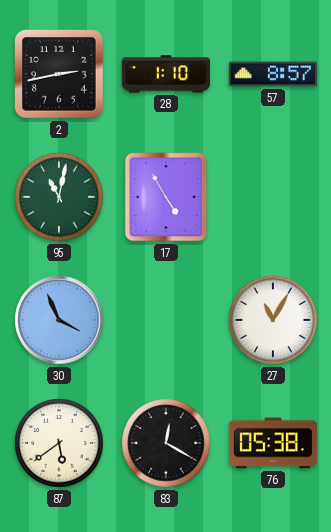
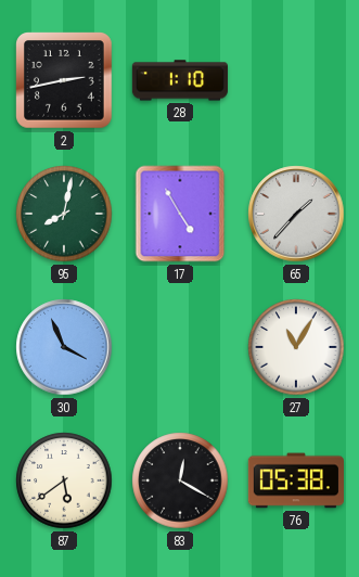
57: 8:57 -> none (273, 74)
95: 11:02 -> 8:02 (64, 214)
65: none -> 1:37 (296, 214)
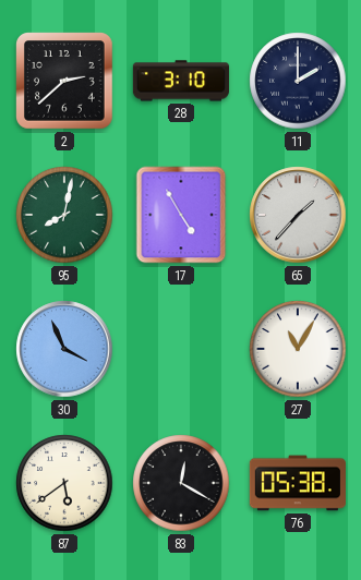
2: 2:43 -> 2:38 (64, 81)
28: 1:10 -> 3:10 (181, 81)
11: none -> 2:00 (298, 81)
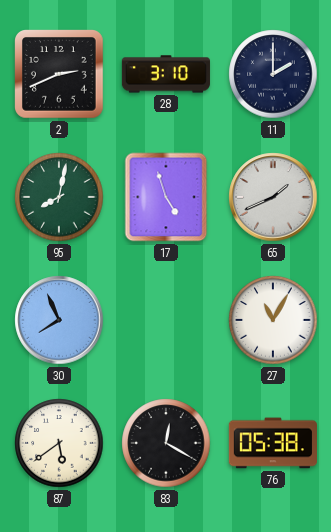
2: 2:38 -> 2:41 (59, 74)
17: 4:55 -> 4:57 (166, 197)
65: 1:37 -> 1:41 (273, 197)
30: 3:56 -> 7:56 (59, 320)
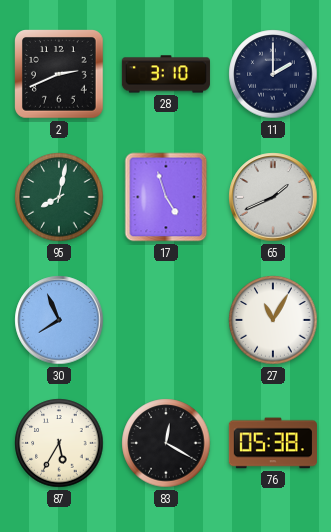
87: 5:39 -> 5:35 (59, 443)
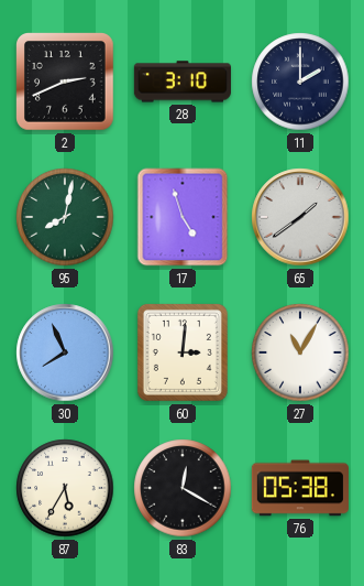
65: 1:41 -> 1:39 (300, 217)
60: none -> 3:01 (183, 352)
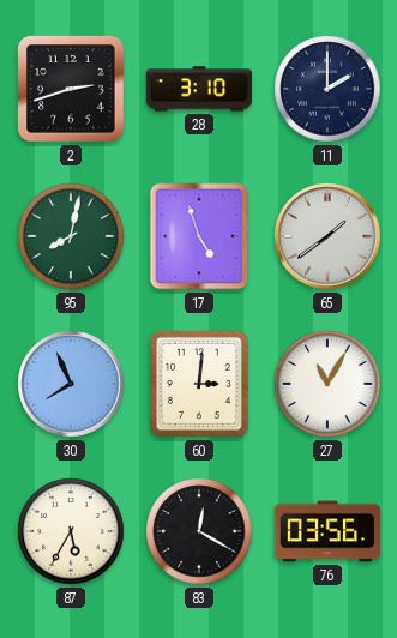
2: 2:41 -> 2:42 (71, 89)
76: 05:38 -> 03:56 (327, 531)
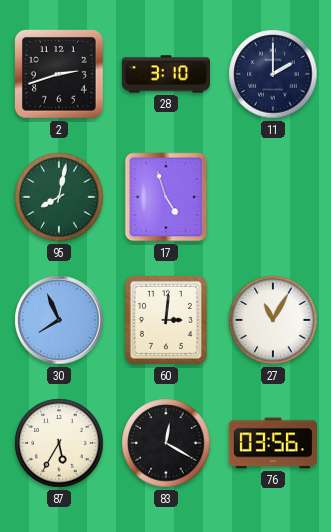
65: 1:39 -> none (327, 236)
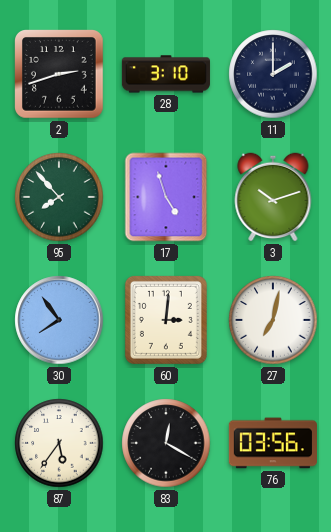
95: 8:02 -> 7:53 (59, 197)
3: none -> 10:12 (273, 197)
30: 7:56 -> 7:54 (59, 320)
27: 11:05 -> 7:02 (273, 320)
87: 5:35 -> 5:36 (59, 443)
